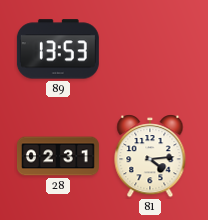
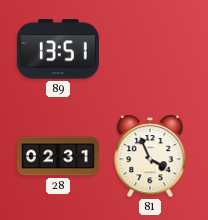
89: 13:53 -> 13:51 (58, 49)
81: 4:14 -> 3:56 (150, 156)
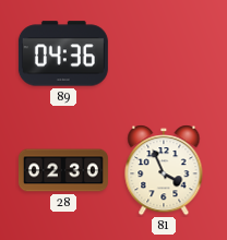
89: 13:51 -> 04:36 (63, 53)
28: 02:31 -> 02:30 (63, 170)
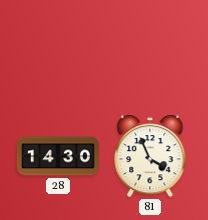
89: 04:36 -> none (63, 53)
28: 02:30 -> 14:30 (58, 156)
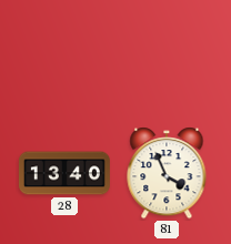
28: 14:30 -> 13:40 (64, 173)
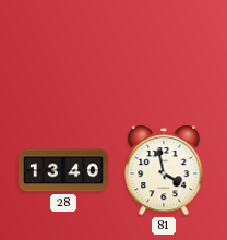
81: 3:56 -> 3:58 (164, 170)
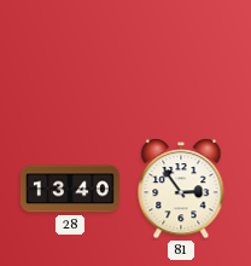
81: 3:58 -> 2:54 (181, 189)
